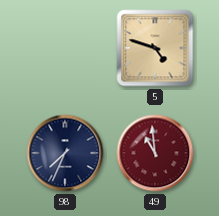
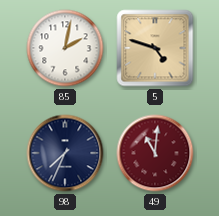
85: none -> 2:02 (65, 48)
49: 10:59 -> 11:01 (155, 153)
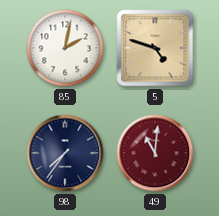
98: 7:34 -> 7:36 (65, 153)
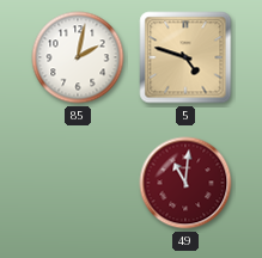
98: 7:36 -> none (65, 153)
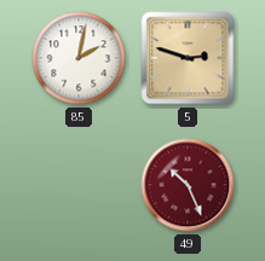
5: 4:48 -> 2:48 (188, 58)
49: 11:01 -> 10:26 (188, 185)
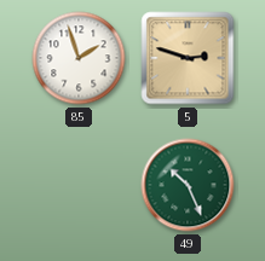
85: 2:02 -> 1:57 (79, 58)
49 dial: burgundy -> green (188, 185)
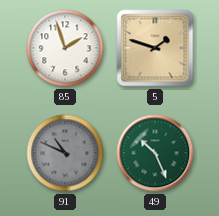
5: 2:48 -> 1:48 (155, 48)
91: none -> 10:49 (65, 153)
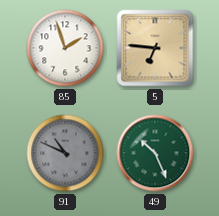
5: 1:48 -> 6:46 (155, 48)
